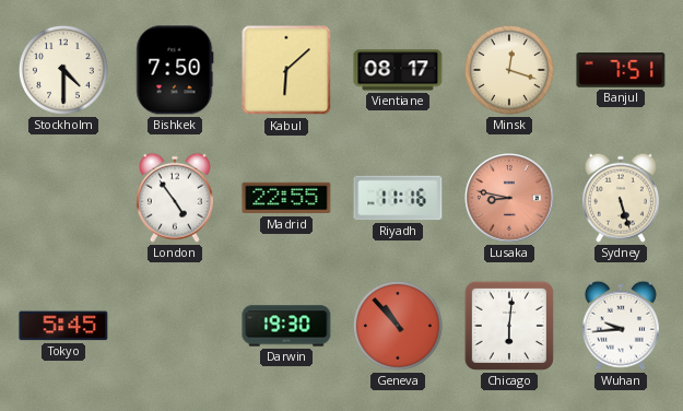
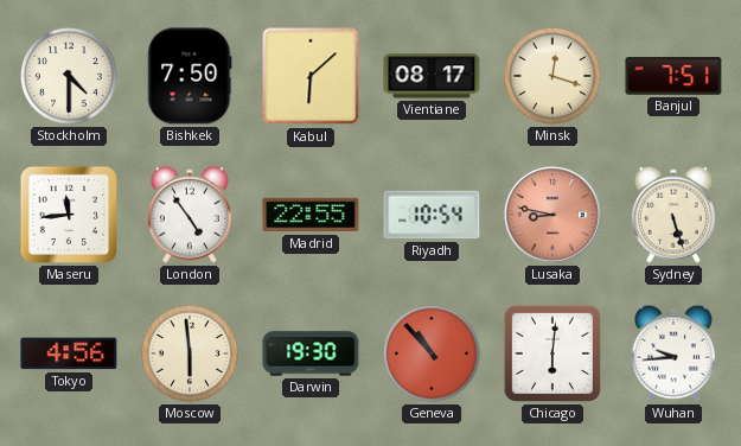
Maseru: none -> 11:44 (69, 215)
Riyadh: 11:16 -> 10:54 (432, 215)
Tokyo: 5:45 -> 4:56 (69, 353)
Moscow: none -> 5:59 (190, 353)
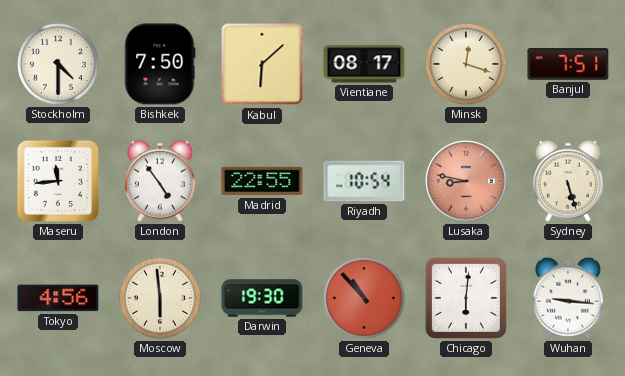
Wuhan: 9:44 -> 9:16 (568, 298)
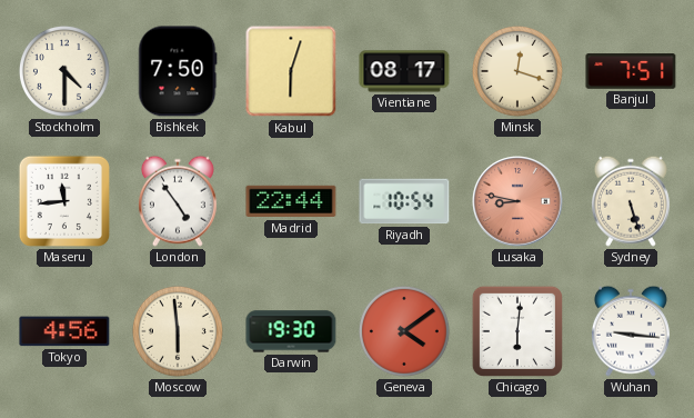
Kabul: 6:08 -> 6:03 (291, 71)
Madrid: 22:55 -> 22:44 (291, 201)
Geneva: 10:53 -> 4:09 (404, 331)
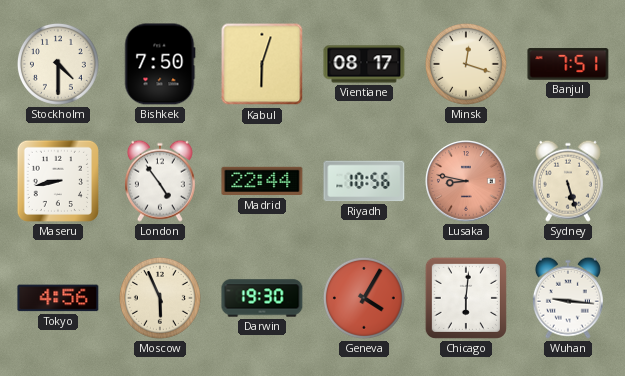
Maseru: 11:44 -> 8:43 (58, 181)
Riyadh: 10:54 -> 10:56 (364, 181)
Moscow: 5:59 -> 5:56 (160, 298)
Geneva: 4:09 -> 4:05 (364, 298)
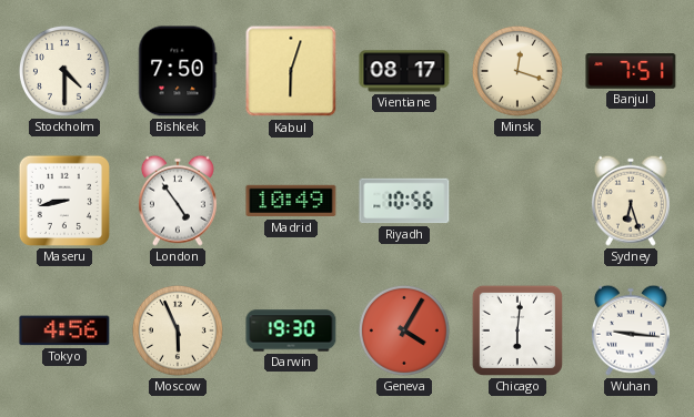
Madrid: 22:44 -> 10:49 (291, 201)
Lusaka: 8:47 -> none (466, 181)
Sydney: 5:27 -> 6:27 (631, 201)
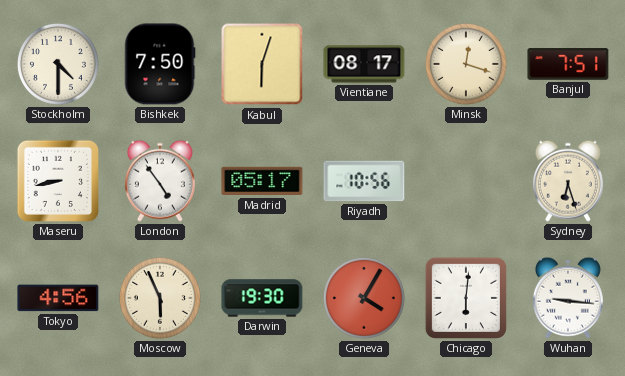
Madrid: 10:49 -> 05:17 (262, 181)
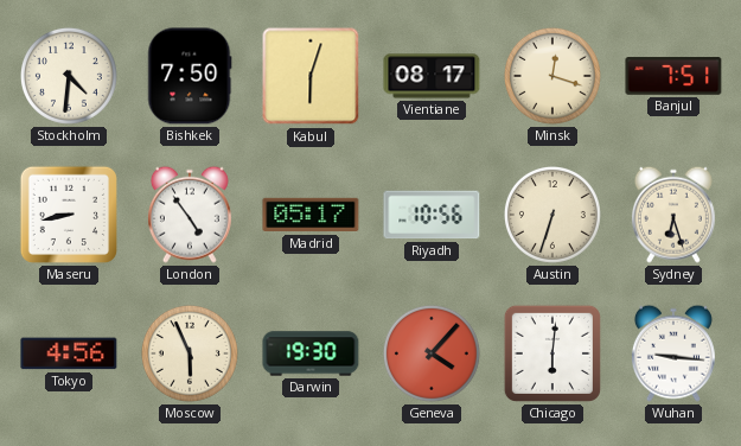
Stockholm: 4:30 -> 4:31 (69, 76)
Austin: none -> 6:33 (552, 215)
Geneva: 4:05 -> 4:07 (432, 353)
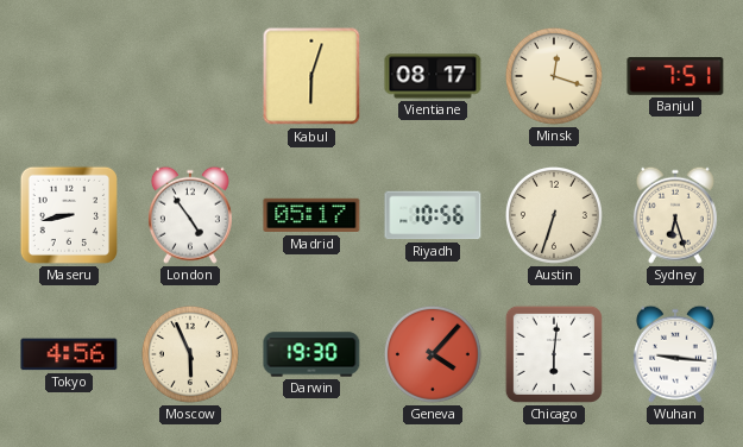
Stockholm: 4:31 -> none (69, 76)
Bishkek: 7:50 -> none (190, 76)
